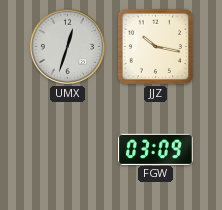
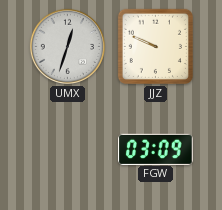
JJZ: 10:17 -> 9:49 (155, 46)
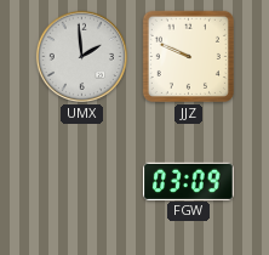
UMX: 12:33 -> 1:59 (81, 56)
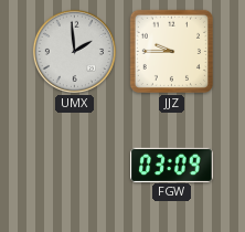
JJZ: 9:49 -> 9:45 (171, 51)
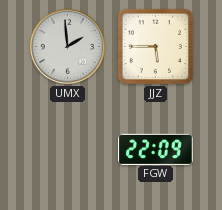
JJZ: 9:45 -> 5:45 (155, 46)
FGW: 03:09 -> 22:09 (156, 149)
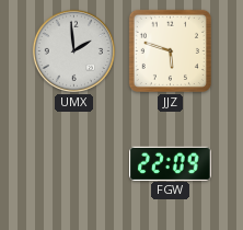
JJZ: 5:45 -> 5:48 (170, 50)
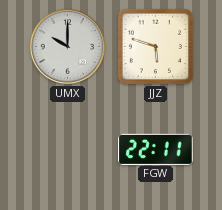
UMX: 1:59 -> 10:00 (67, 46)
FGW: 22:09 -> 22:11 (156, 149)
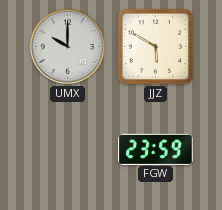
JJZ: 5:48 -> 5:50 (155, 46)
FGW: 22:11 -> 23:59 (156, 149)
